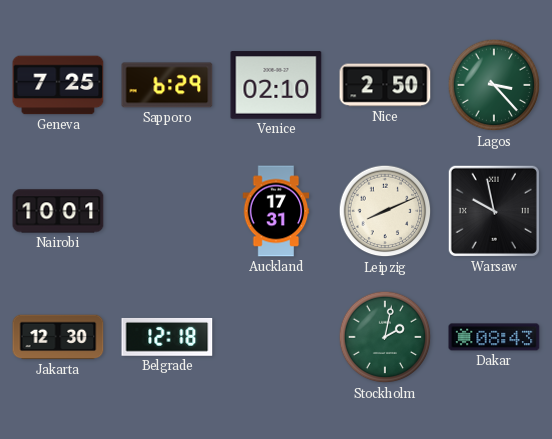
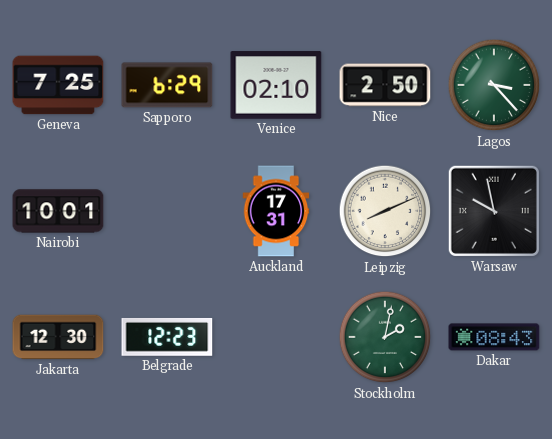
Belgrade: 12:18 -> 12:23 (167, 337)
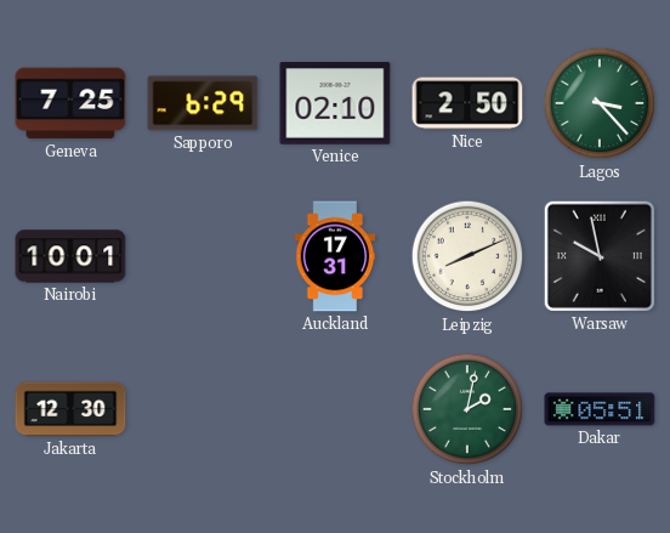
Belgrade: 12:23 -> none (167, 337)
Dakar: 08:43 -> 05:51 (600, 409)
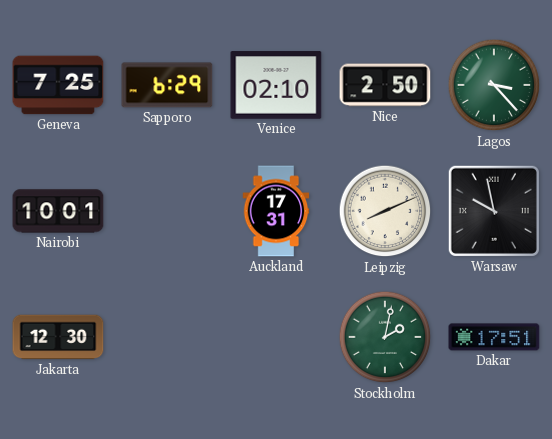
Dakar: 05:51 -> 17:51 (494, 337)
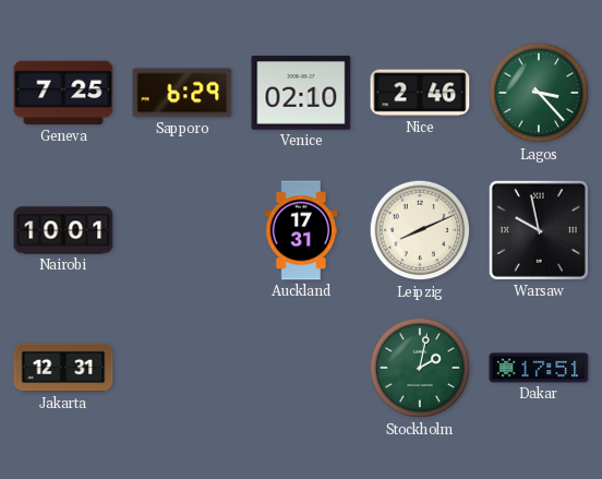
Nice: 2:50 -> 2:46 (420, 93)
Jakarta: 12:30 -> 12:31 (63, 368)
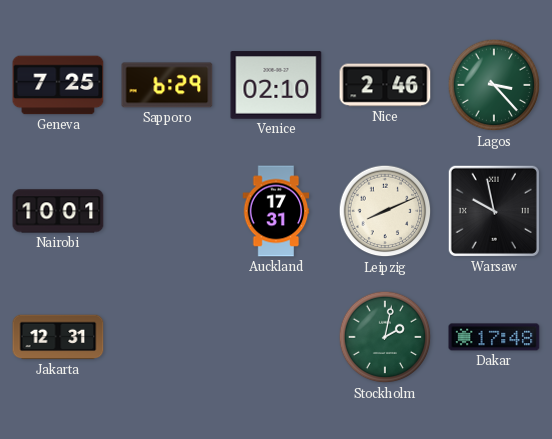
Dakar: 17:51 -> 17:48 (494, 337)
